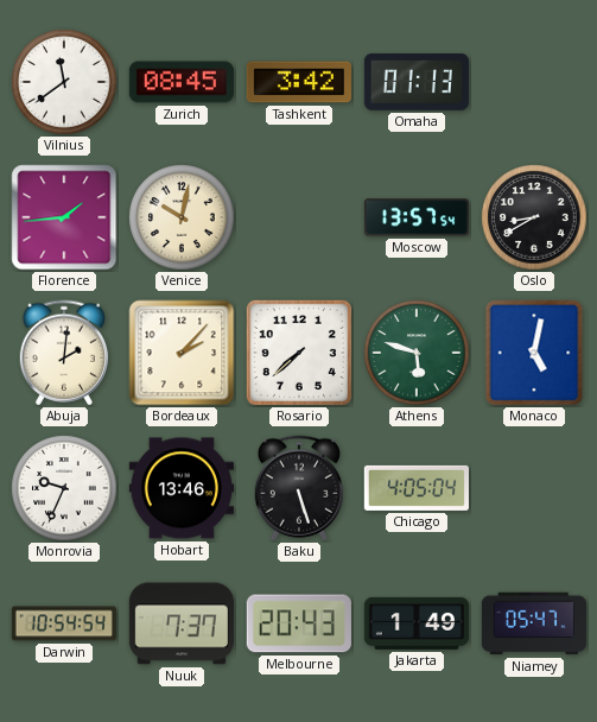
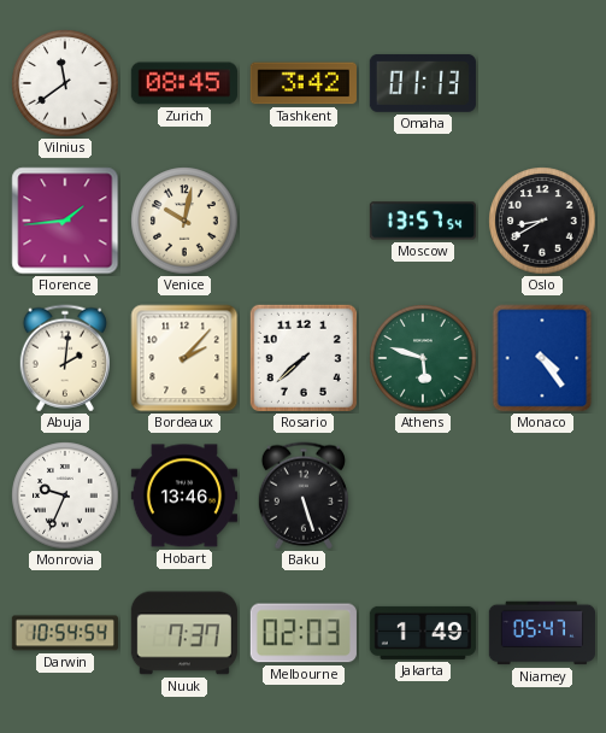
Monaco: 5:02 -> 4:24 (542, 358)
Chicago: 4:05 -> none (415, 488)
Melbourne: 20:43 -> 02:03 (304, 633)
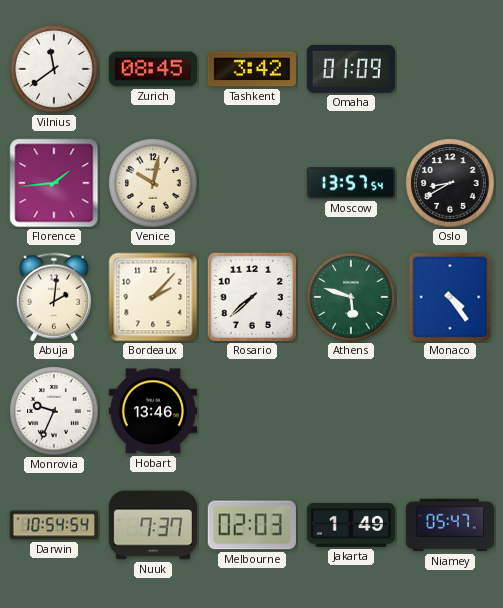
Omaha: 01:13 -> 01:09 (351, 69)
Baku: 5:27 -> none (302, 495)
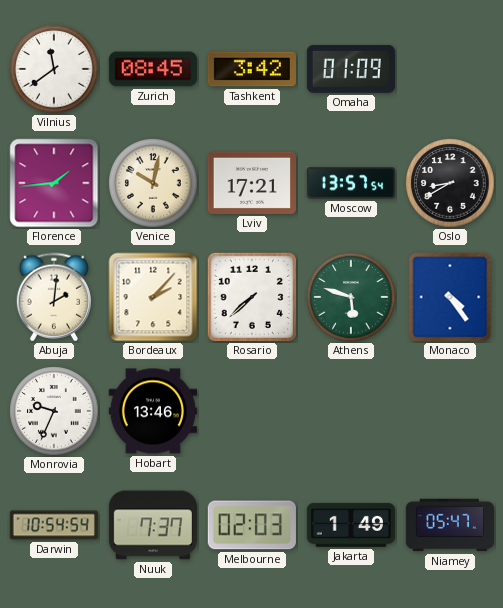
Lviv: none -> 17:21 (252, 183)
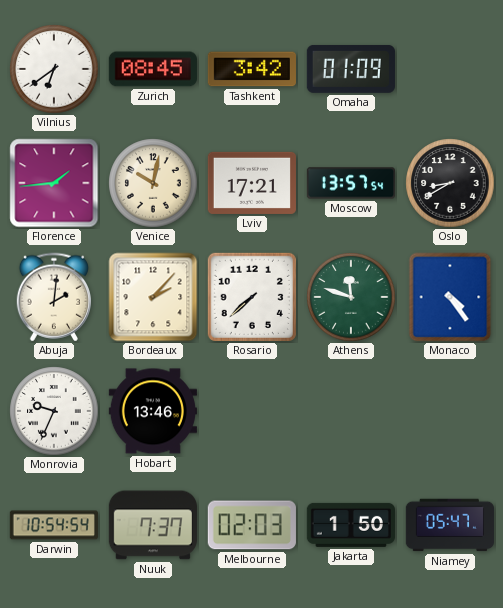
Vilnius: 11:39 -> 6:39 (54, 69)
Athens: 5:48 -> 11:48 (351, 297)
Jakarta: 1:49 -> 1:50 (351, 525)
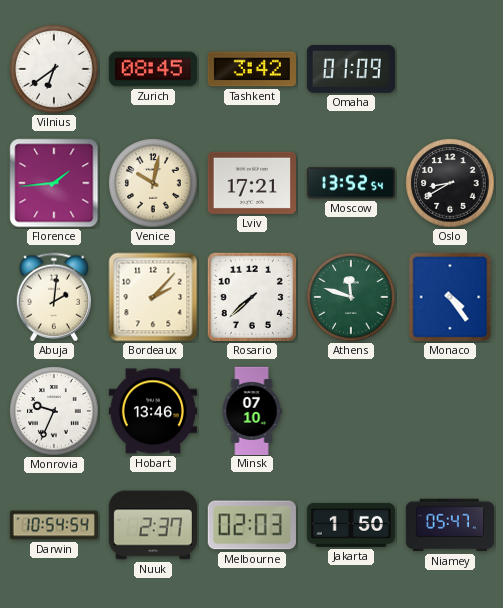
Moscow: 13:57 -> 13:52 (350, 183)
Minsk: none -> 07:10 (252, 410)
Nuuk: 7:37 -> 2:37 (153, 525)
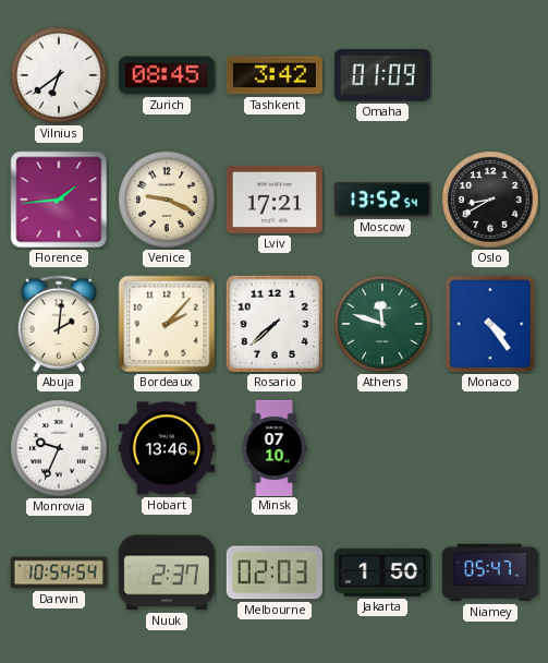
Venice: 10:02 -> 9:19 (167, 200)
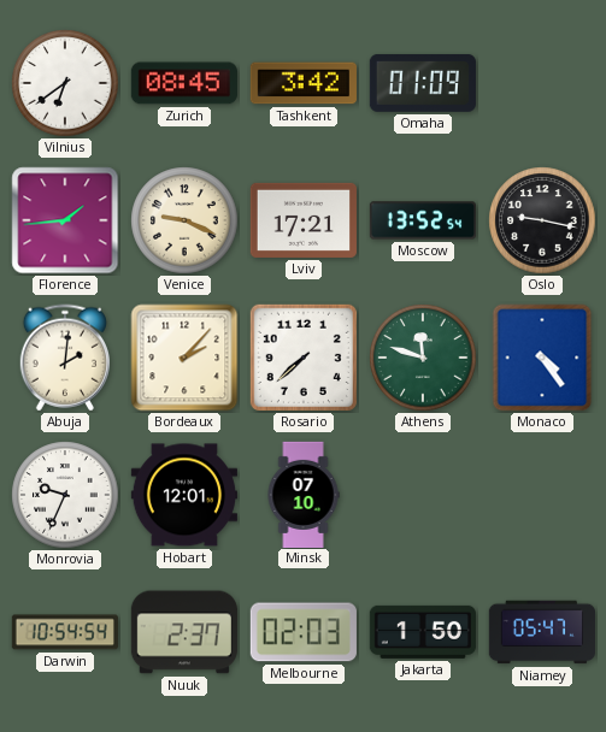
Oslo: 8:40 -> 9:17 (542, 220)
Hobart: 13:46 -> 12:01 (184, 495)
